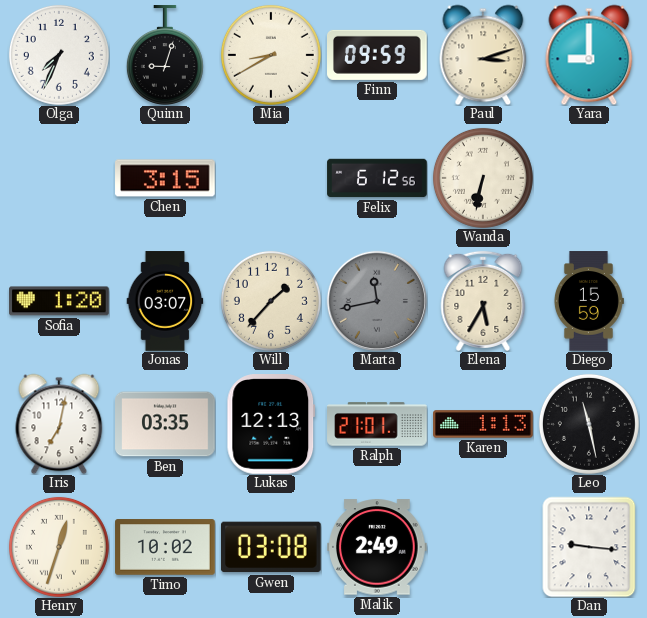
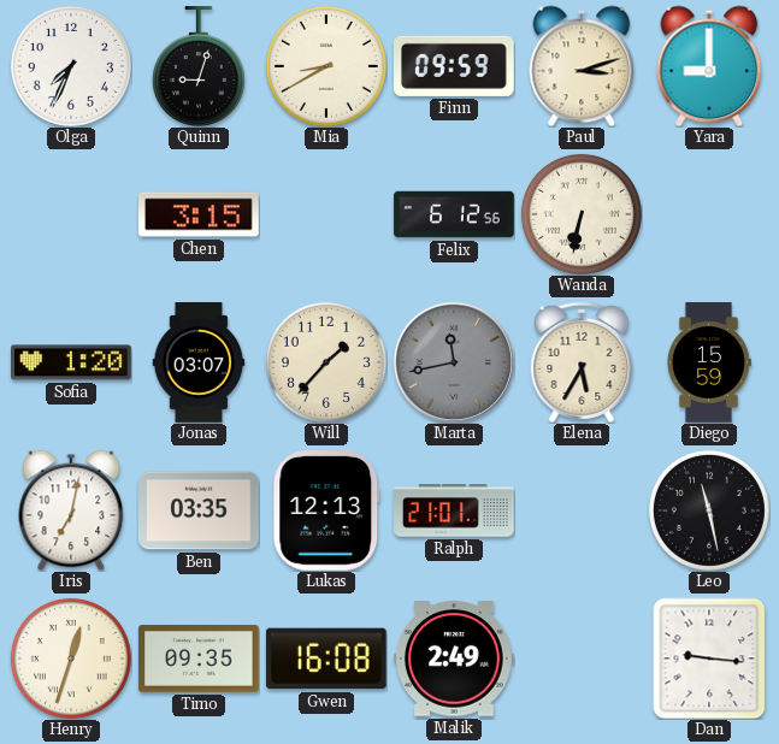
Karen: 1:13 -> none (483, 424)
Timo: 10:02 -> 09:35 (199, 659)
Gwen: 03:08 -> 16:08 (326, 659)
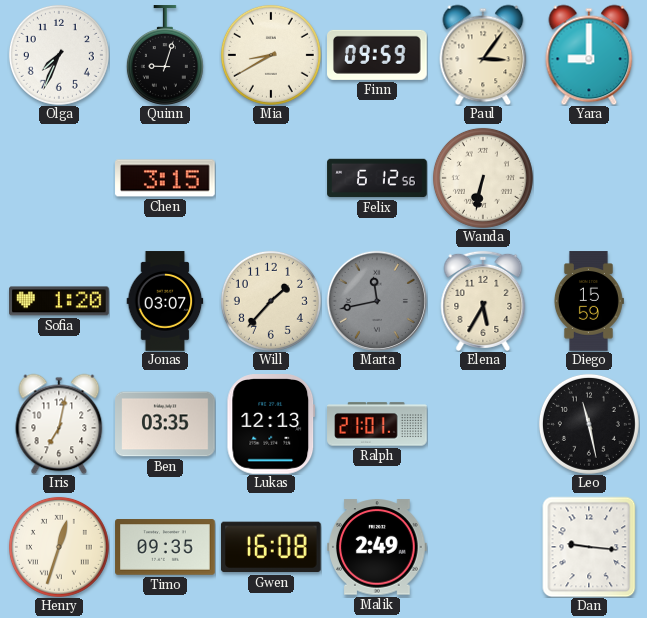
Paul: 3:12 -> 3:06 (483, 55)
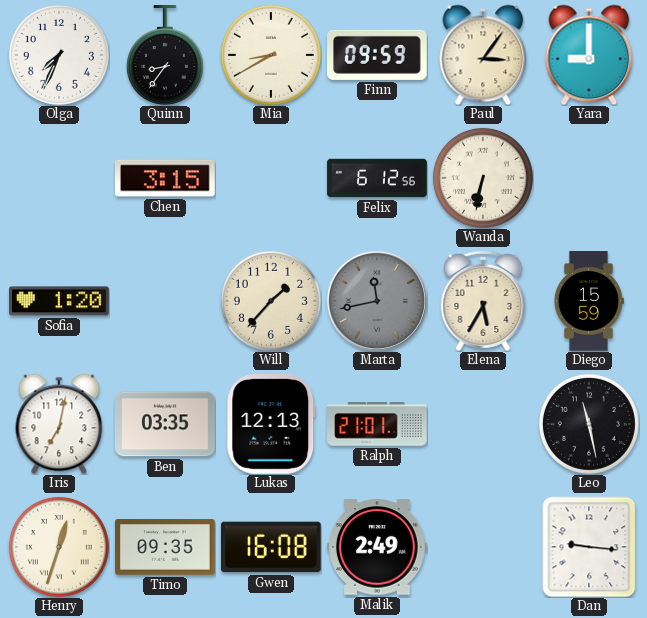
Quinn: 9:03 -> 8:36 (165, 55)
Jonas: 03:07 -> none (165, 301)
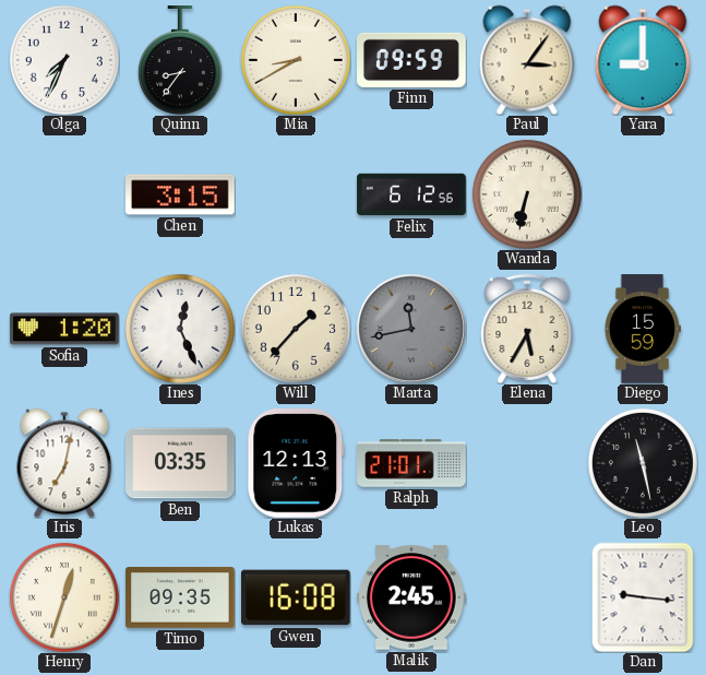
Ines: none -> 12:26 (180, 329)
Malik: 2:49 -> 2:45 (412, 597)
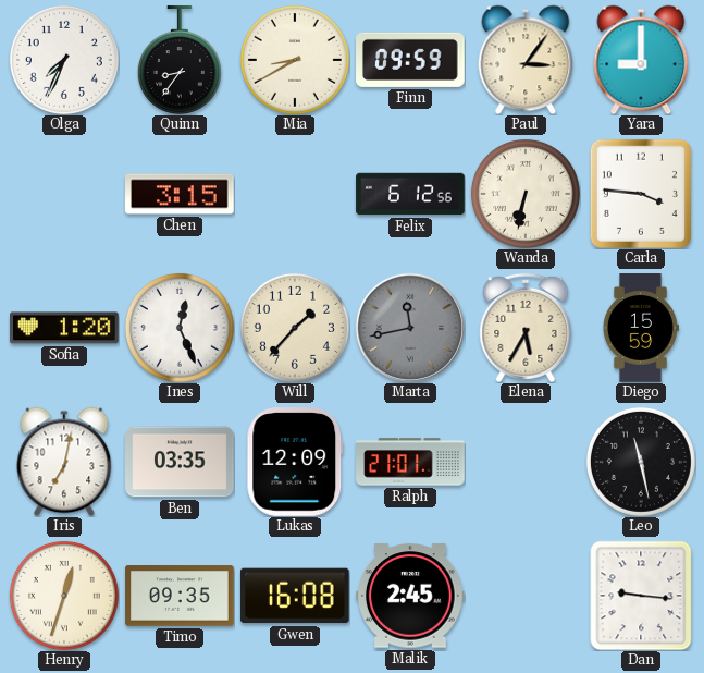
Carla: none -> 3:46 (641, 194)
Lukas: 12:13 -> 12:09 (295, 463)
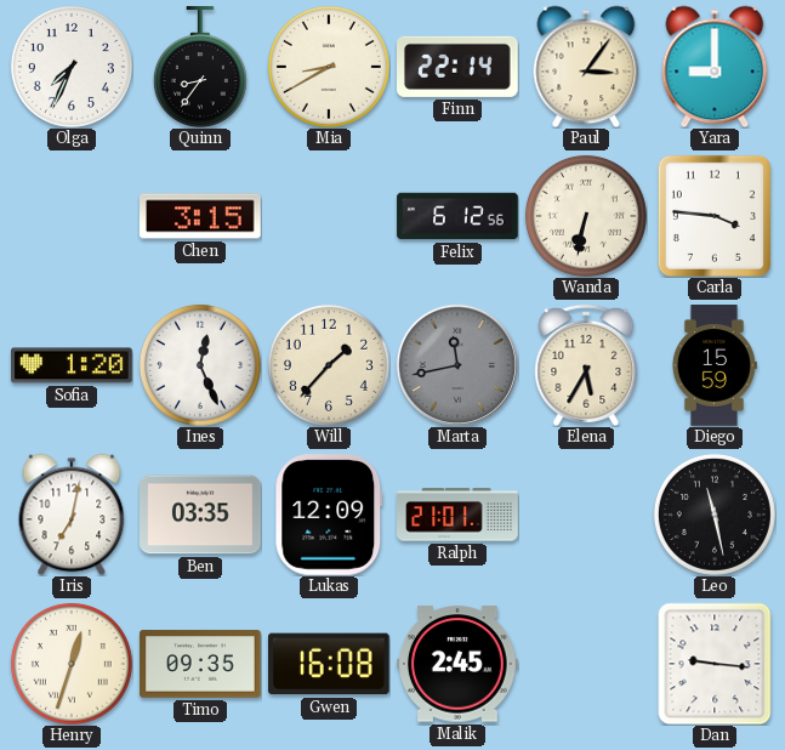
Finn: 09:59 -> 22:14 (459, 67)
